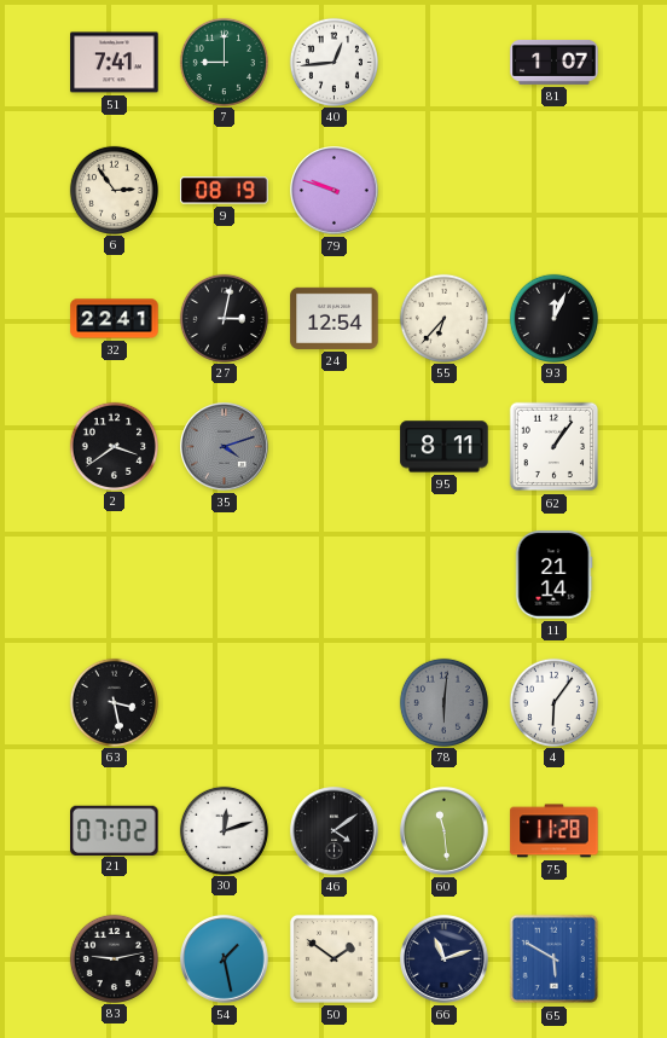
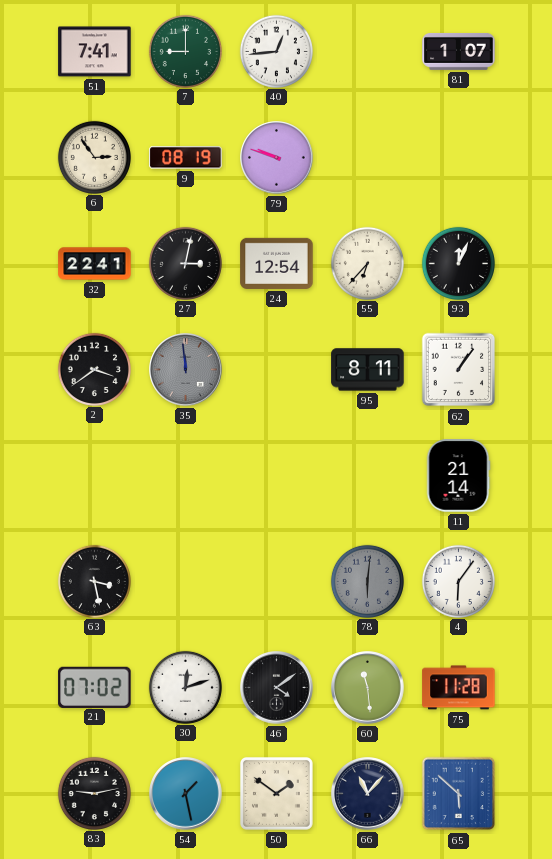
35: 4:12 -> 11:59 (186, 370)
66: 11:12 -> 11:07 (368, 794)
65: 5:50 -> 5:52 (459, 794)
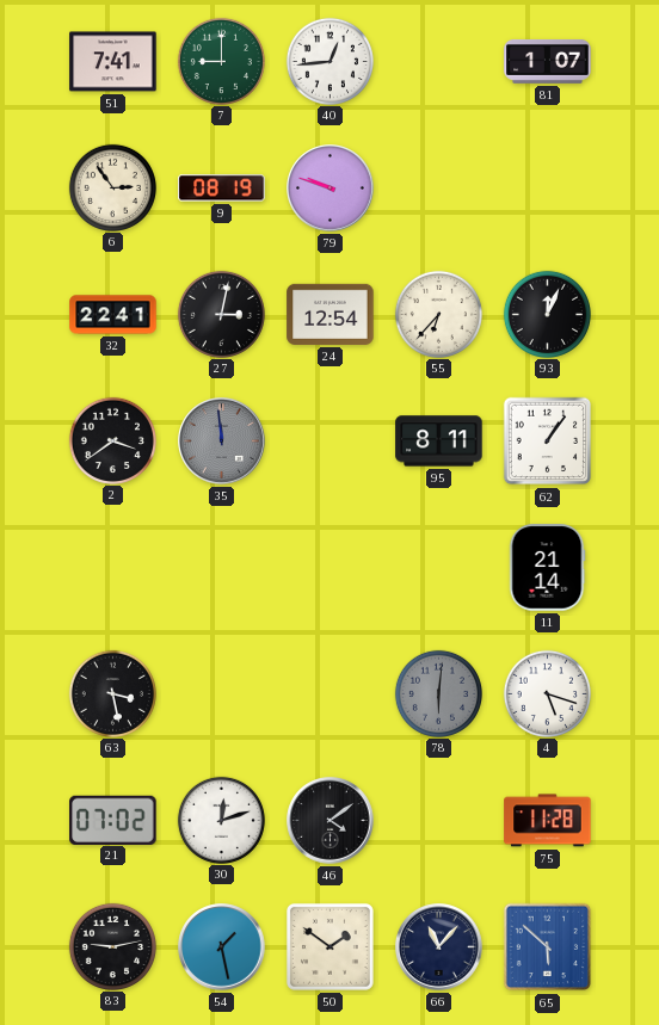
4: 6:06 -> 5:18 (547, 693)
60: 11:29 -> none (368, 688)
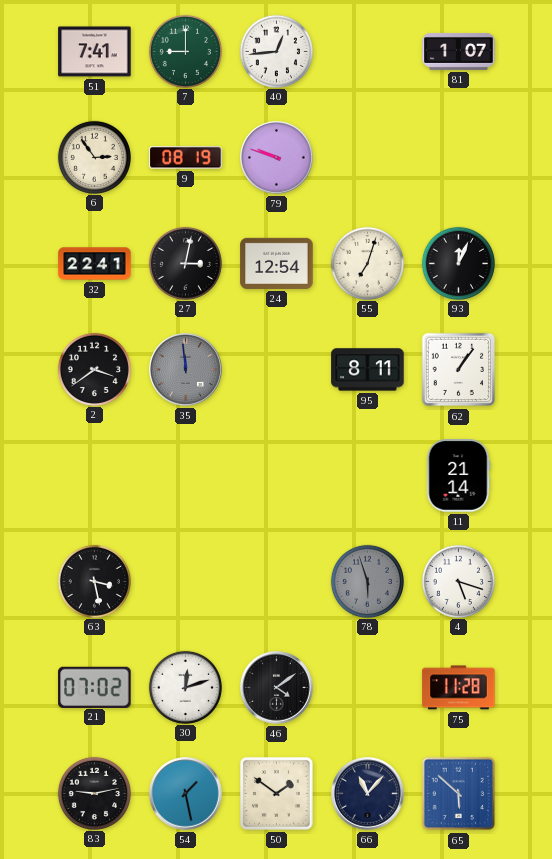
55: 6:37 -> 7:03 (367, 263)
78: 6:01 -> 5:57 (367, 581)
